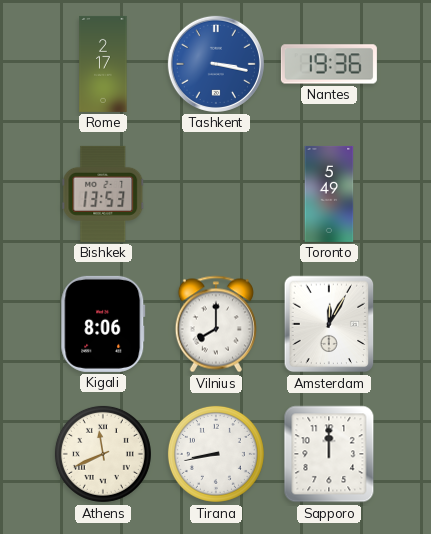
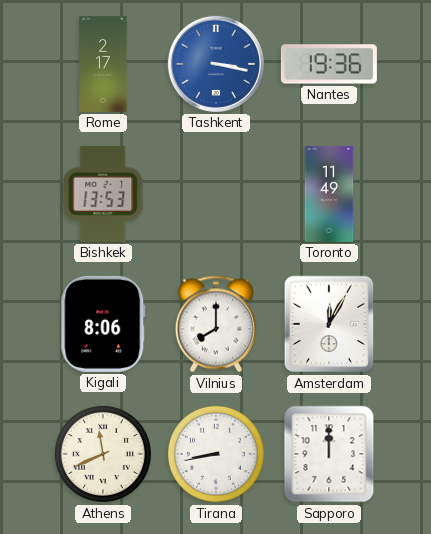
Toronto: 5:49 -> 11:49 (329, 194)
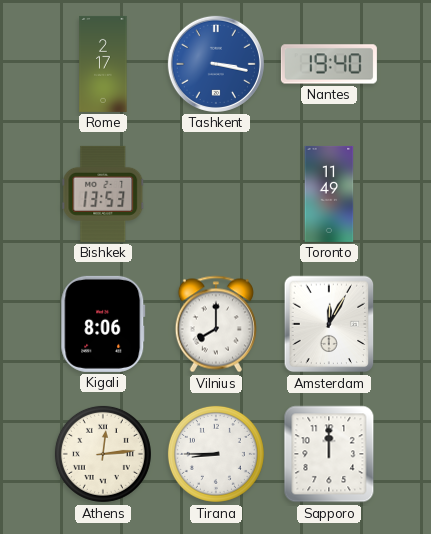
Nantes: 19:36 -> 19:40 (329, 64)
Athens: 11:41 -> 12:14 (103, 454)
Tirana: 8:43 -> 8:45 (216, 454)
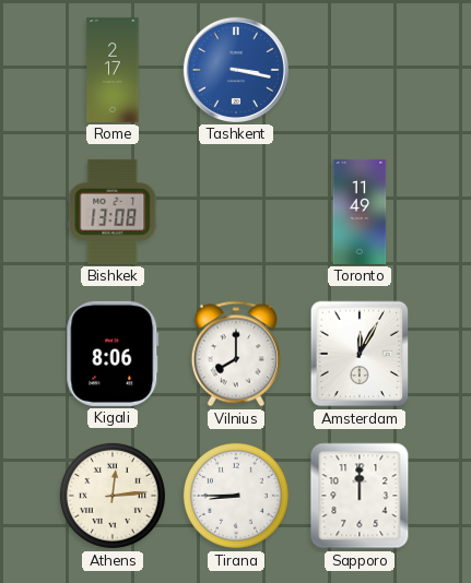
Nantes: 19:40 -> none (329, 64)
Bishkek: 13:53 -> 13:08 (113, 212)
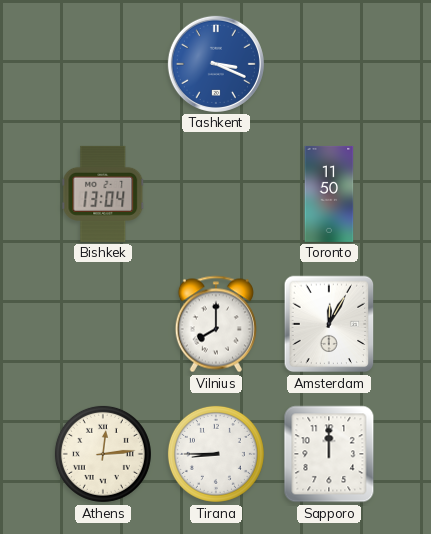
Rome: 2:17 -> none (113, 70)
Tashkent: 3:17 -> 3:19 (216, 64)
Bishkek: 13:08 -> 13:04 (103, 194)
Toronto: 11:49 -> 11:50 (329, 194)
Kigali: 8:06 -> none (113, 354)
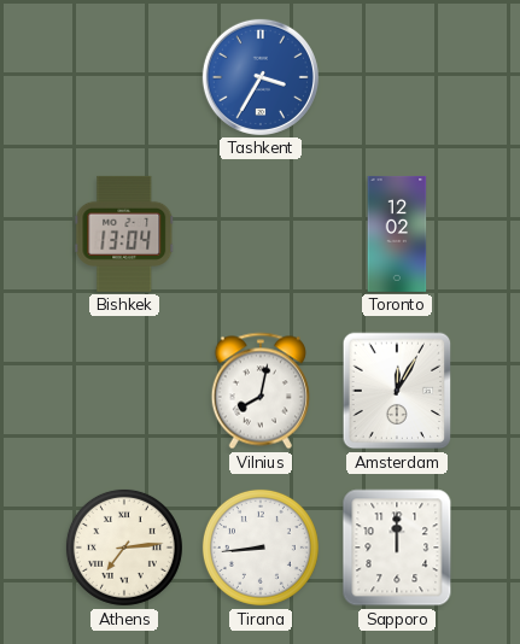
Tashkent: 3:19 -> 3:35 (261, 77)
Toronto: 11:50 -> 12:02 (397, 234)
Vilnius: 8:00 -> 8:02 (261, 391)
Athens: 12:14 -> 7:14 (124, 548)
Tirana: 8:45 -> 8:44 (261, 548)
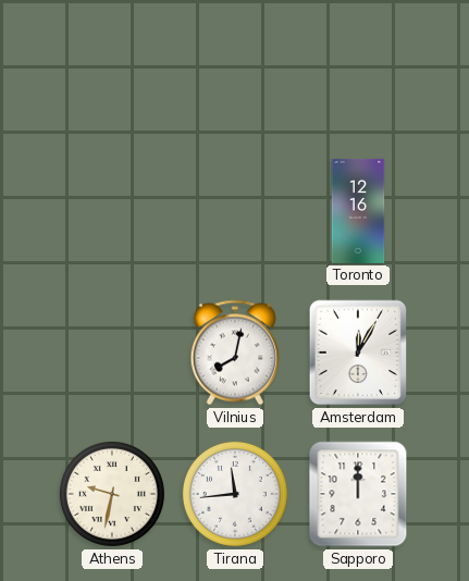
Tashkent: 3:35 -> none (261, 77)
Bishkek: 13:04 -> none (124, 234)
Toronto: 12:02 -> 12:16 (358, 211)
Athens: 7:14 -> 9:32 (112, 494)
Tirana: 8:44 -> 11:44 (235, 494)
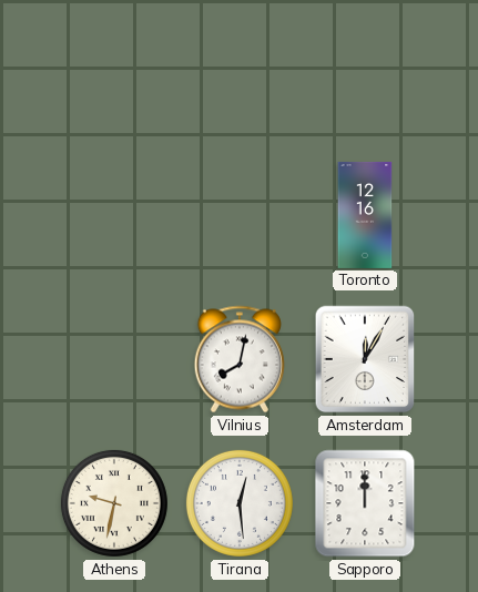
Tirana: 11:44 -> 12:29 (240, 503)
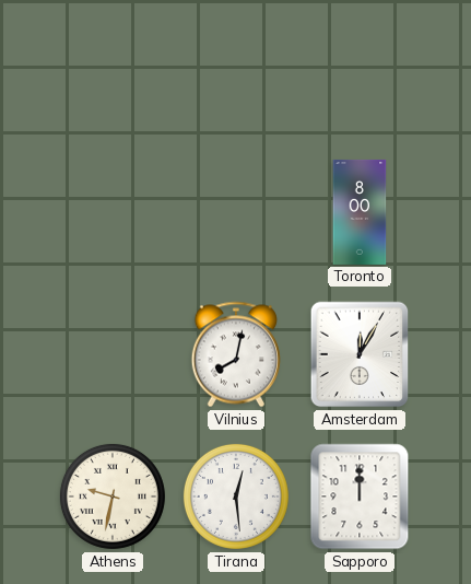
Toronto: 12:16 -> 8:00 (360, 212)
